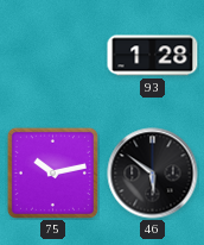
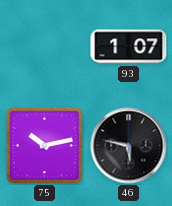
93: 1:28 -> 1:07 (129, 47)
46: 5:51 -> 5:47 (129, 146)
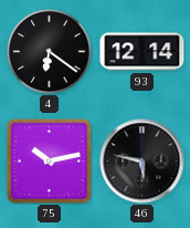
4: none -> 6:21 (50, 52)
93: 1:07 -> 12:14 (142, 52)
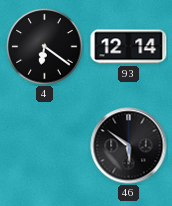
75: 10:13 -> none (49, 160)
46: 5:47 -> 5:51 (129, 146)
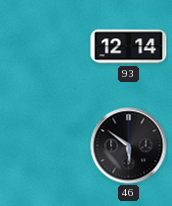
4: 6:21 -> none (45, 47)
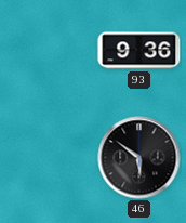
93: 12:14 -> 9:36 (139, 51)
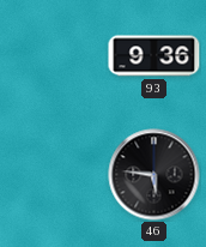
46: 5:51 -> 5:46 (154, 175)
